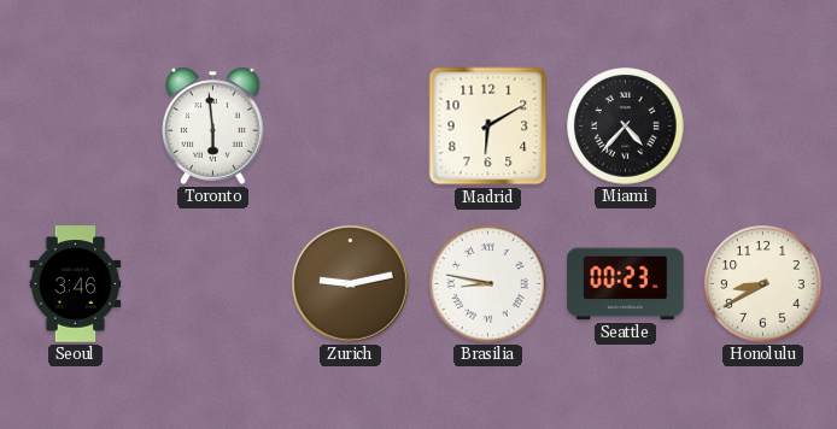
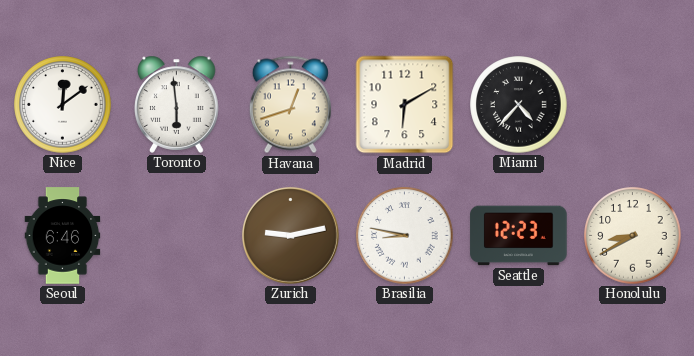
Nice: none -> 12:09 (63, 105)
Havana: none -> 12:42 (290, 105)
Seoul: 3:46 -> 6:46 (63, 236)
Seattle: 00:23 -> 12:23 (519, 236)
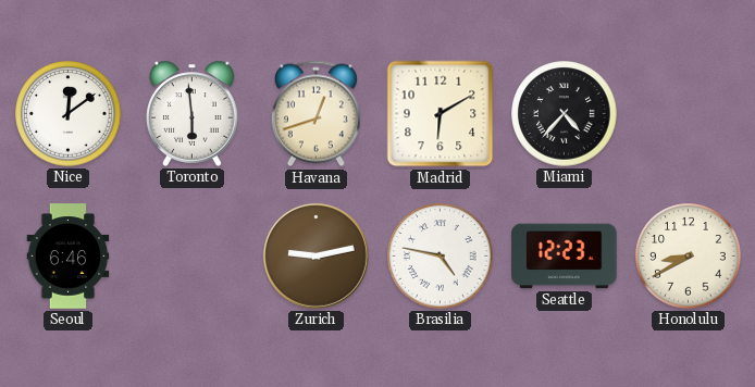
Brasilia: 8:47 -> 4:47 (441, 257)
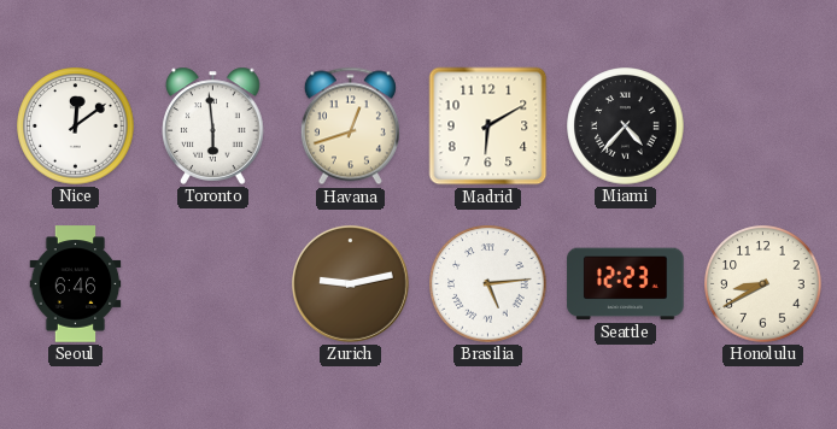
Brasilia: 4:47 -> 5:14 (488, 284)
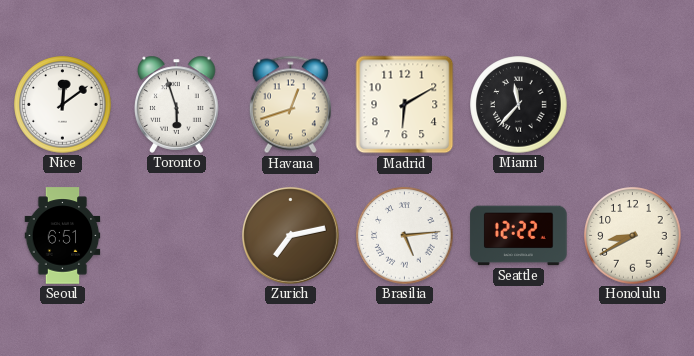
Toronto: 5:59 -> 5:57 (177, 104)
Miami: 4:37 -> 11:37 (519, 105)
Seoul: 6:46 -> 6:51 (63, 236)
Zurich: 9:13 -> 7:13 (290, 235)
Seattle: 12:23 -> 12:22 (519, 236)
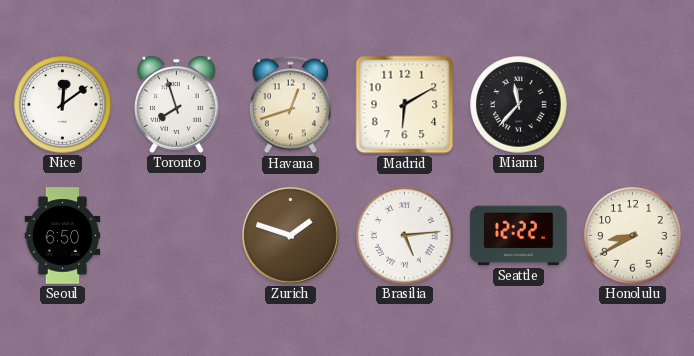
Toronto: 5:57 -> 7:57 (177, 104)
Seoul: 6:51 -> 6:50 (63, 236)
Zurich: 7:13 -> 1:48 (290, 235)
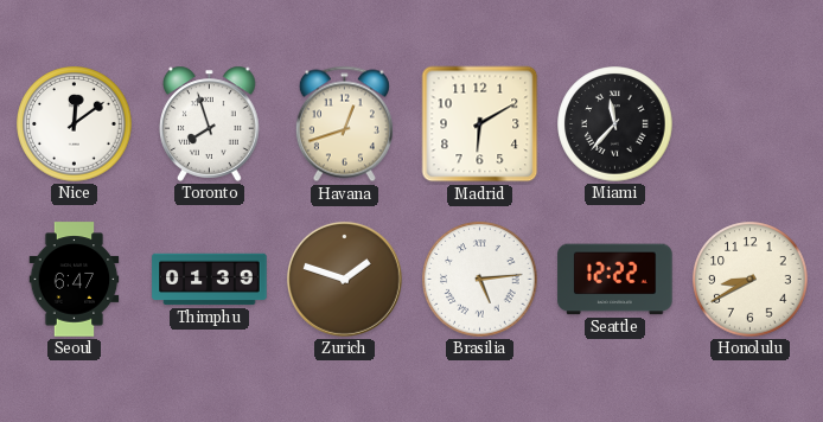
Seoul: 6:50 -> 6:47 (75, 280)
Thimphu: none -> 01:39 (210, 280)
